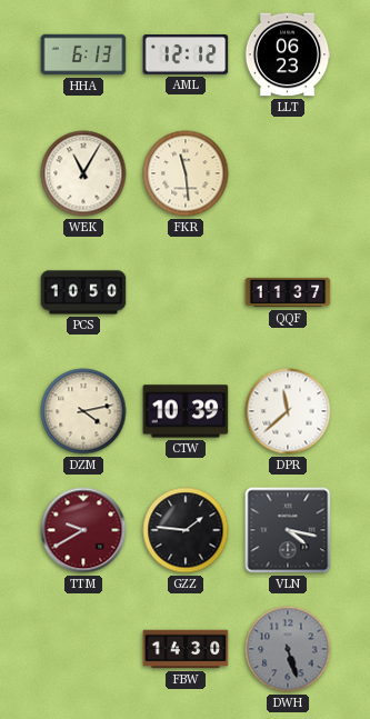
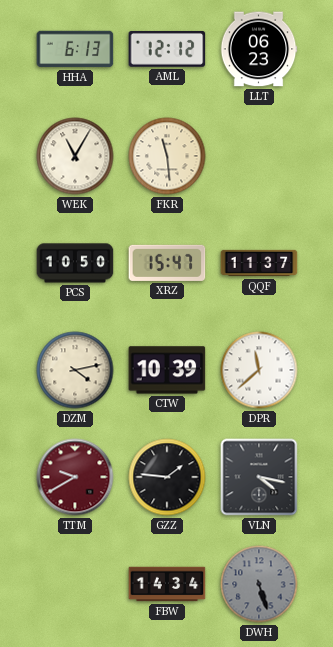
XRZ: none -> 15:47 (167, 263)
FBW: 14:30 -> 14:34 (167, 584)
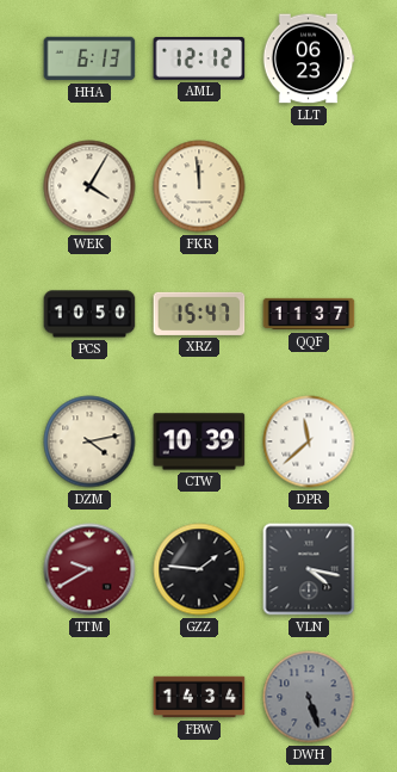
WEK: 11:05 -> 4:05 (89, 186)
FKR: 11:29 -> 11:59 (199, 186)
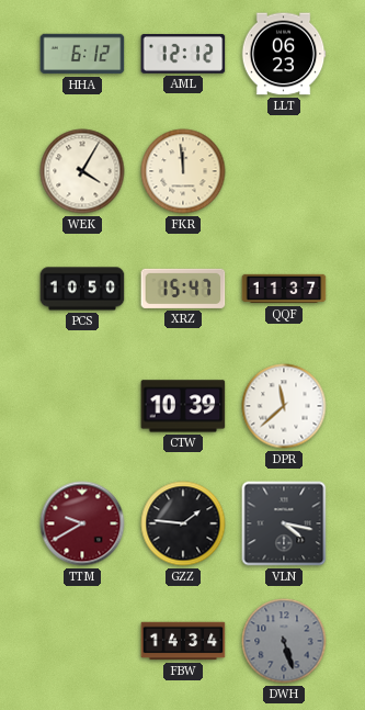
HHA: 6:13 -> 6:12 (82, 54)
DZM: 4:13 -> none (89, 441)
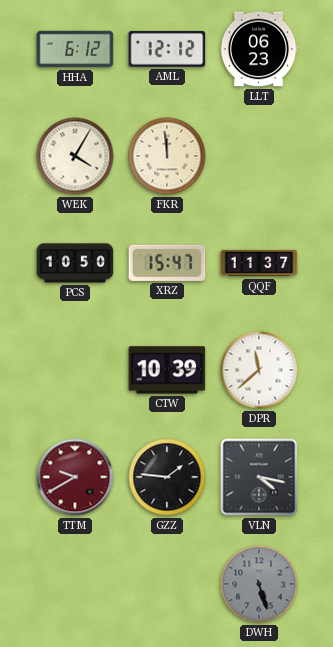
FBW: 14:34 -> none (183, 641)
